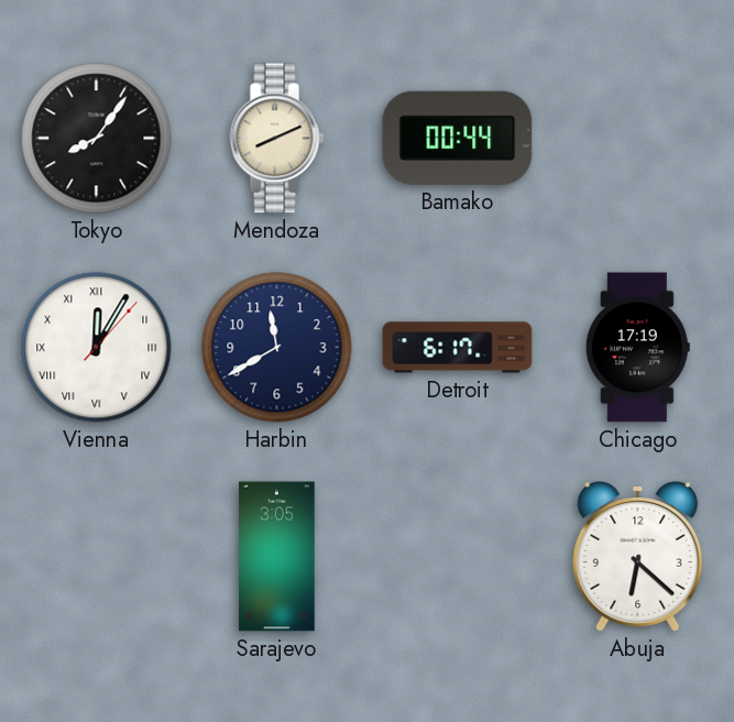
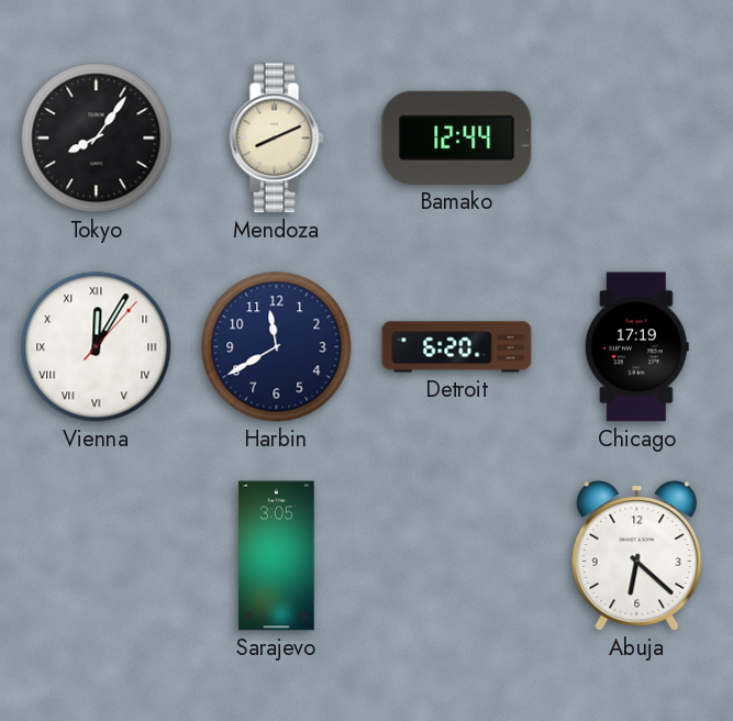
Bamako: 00:44 -> 12:44 (457, 137)
Detroit: 6:17 -> 6:20 (457, 347)
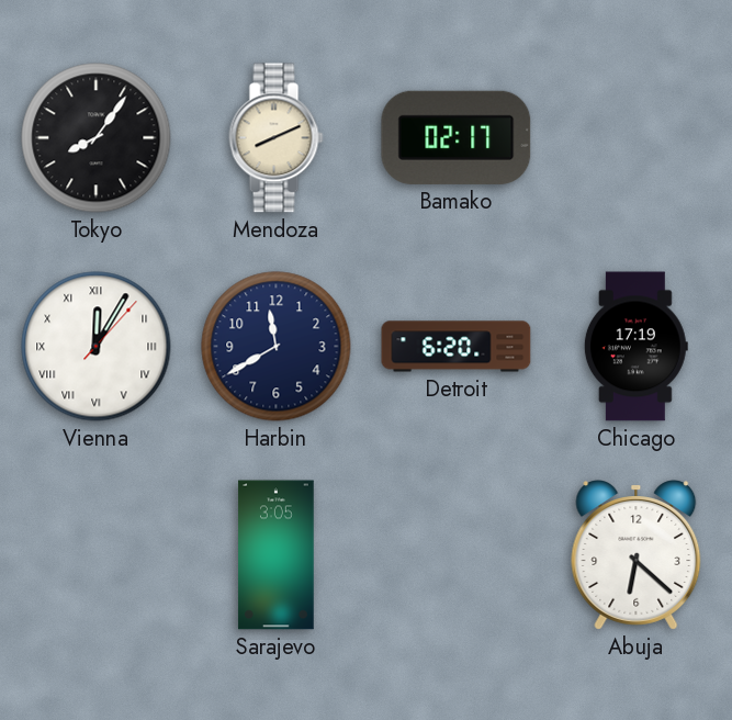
Bamako: 12:44 -> 02:17 (457, 137)
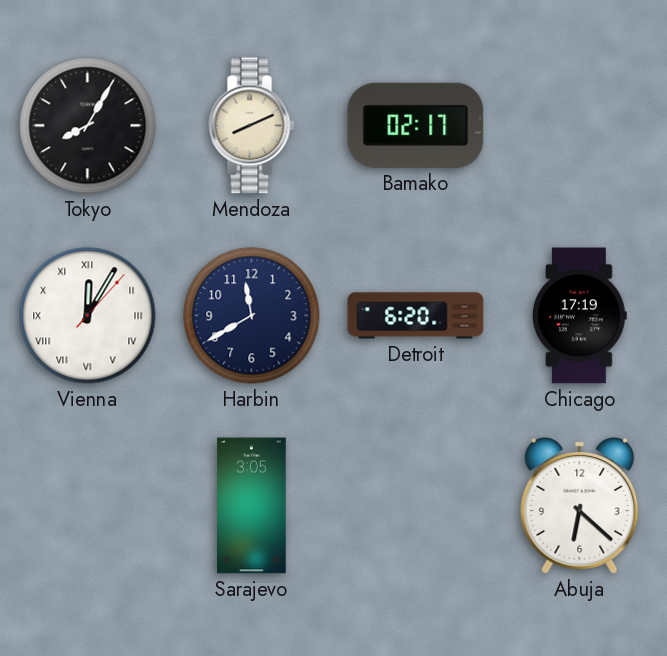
Tokyo: 8:06 -> 8:05 (88, 126)
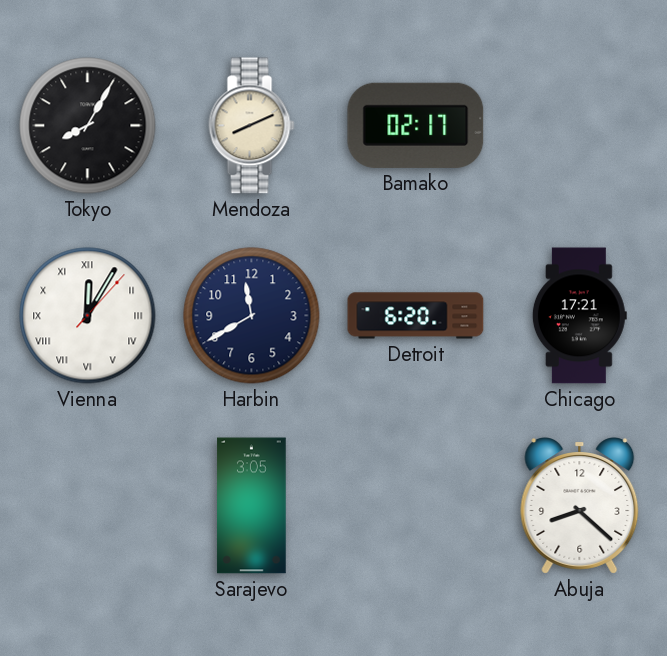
Chicago: 17:19 -> 17:21 (579, 316)
Abuja: 6:22 -> 8:22 (580, 506)
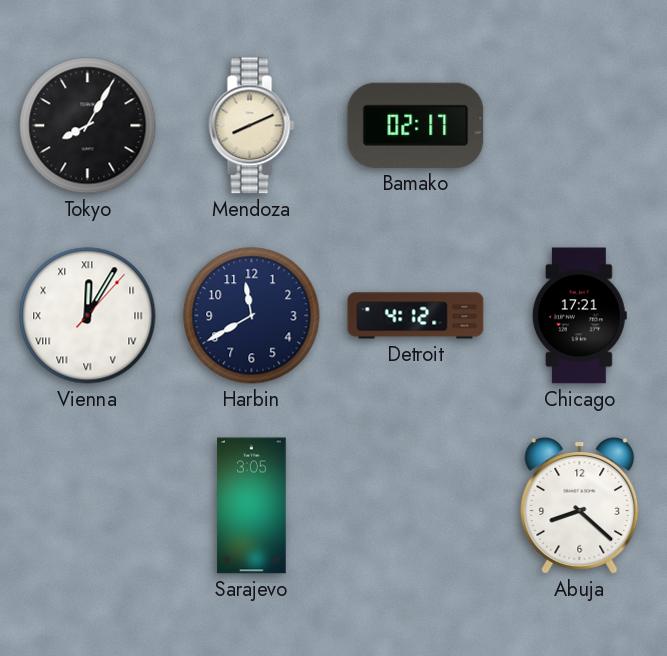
Detroit: 6:20 -> 4:12 (416, 316)
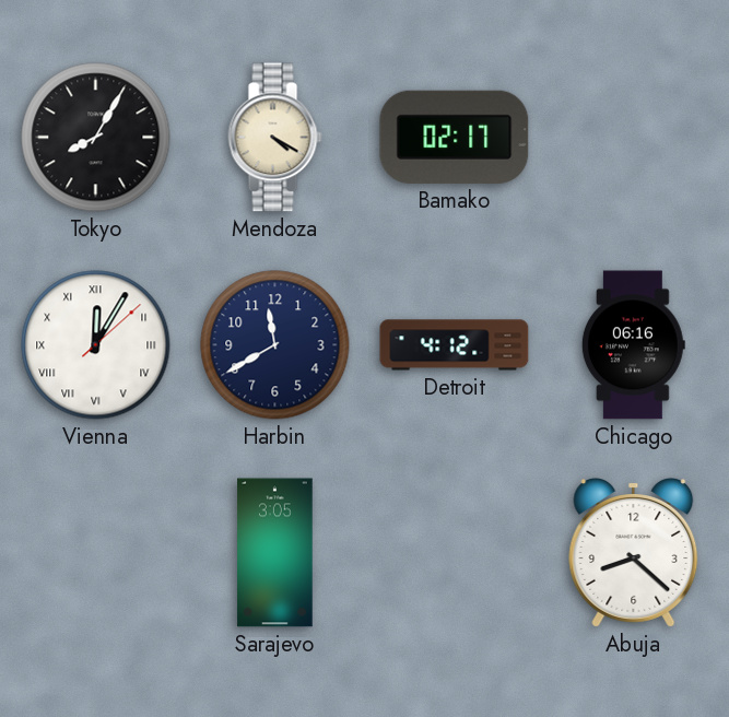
Mendoza: 8:11 -> 4:20 (275, 138)
Vienna: 12:05:07 -> 12:05:08 (96, 345)
Chicago: 17:21 -> 06:16 (633, 345)
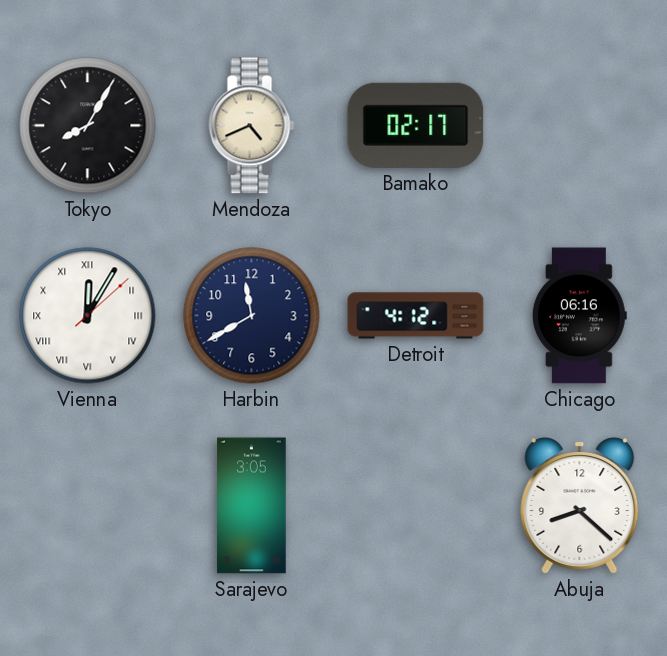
Mendoza: 4:20 -> 4:41 (252, 126)
